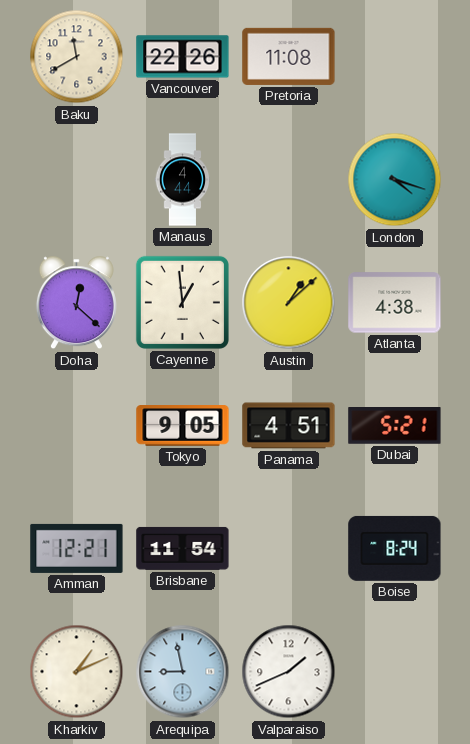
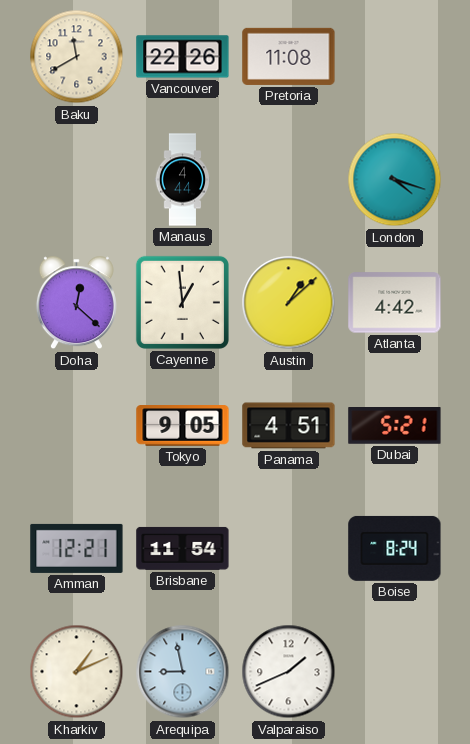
Atlanta: 4:38 -> 4:42 (395, 303)
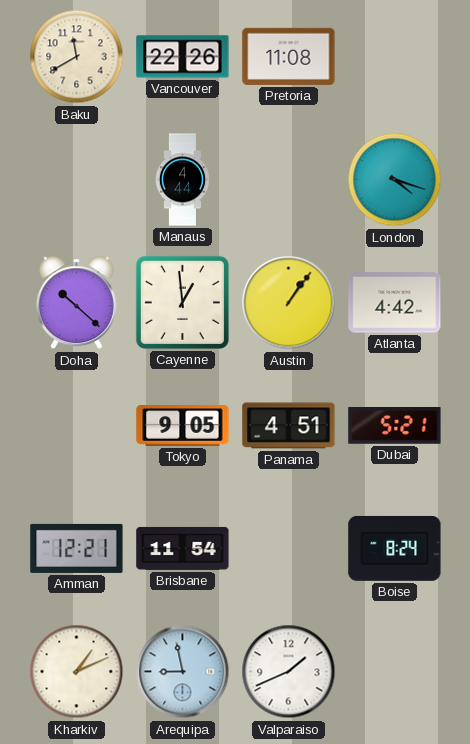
Doha: 12:22 -> 10:22 (76, 303)
Austin: 1:08 -> 1:06 (289, 303)
